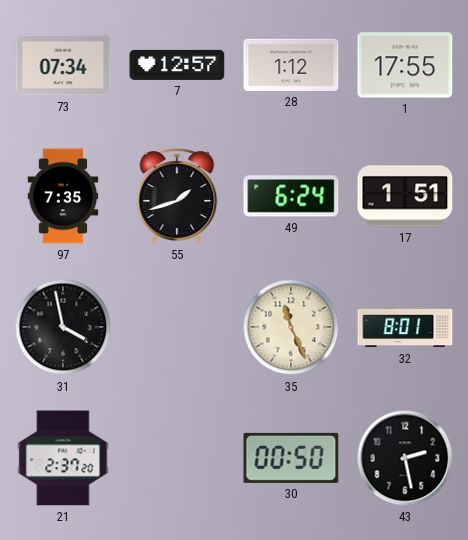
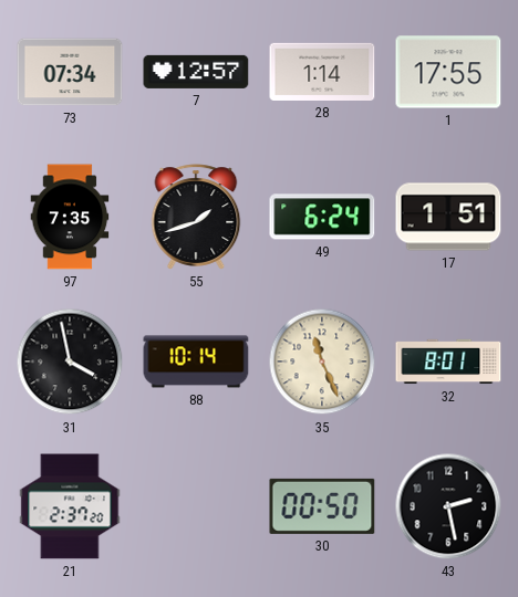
28: 1:12 -> 1:14 (322, 72)
88: none -> 10:14 (196, 362)
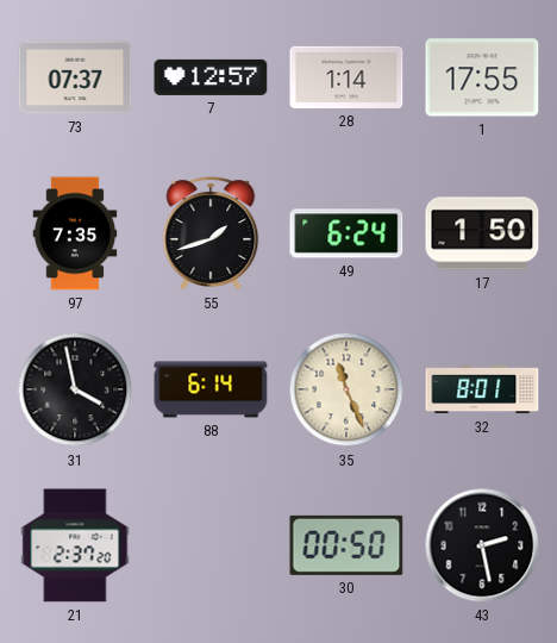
73: 07:34 -> 07:37 (75, 77)
17: 1:51 -> 1:50 (482, 233)
88: 10:14 -> 6:14 (211, 389)
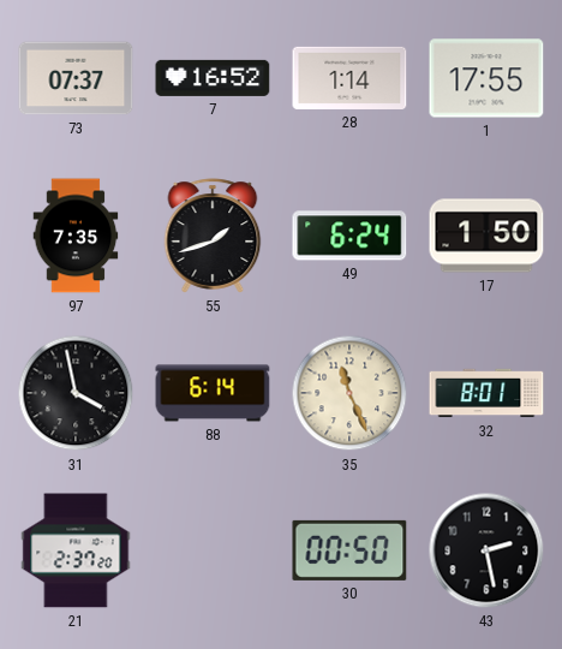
7: 12:57 -> 16:52 (213, 78)
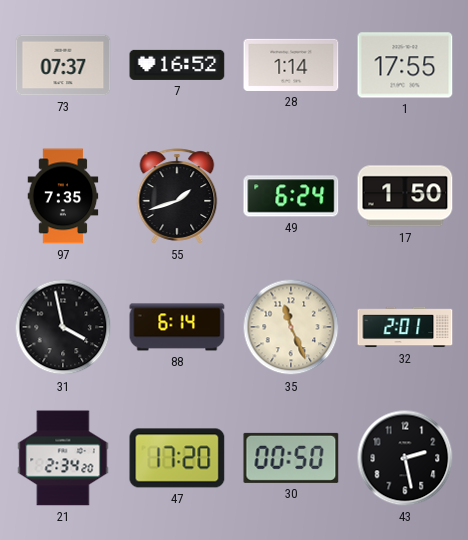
32: 8:01 -> 2:01 (405, 327)
21: 2:37 -> 2:34 (63, 458)
47: none -> 17:20 (177, 458)
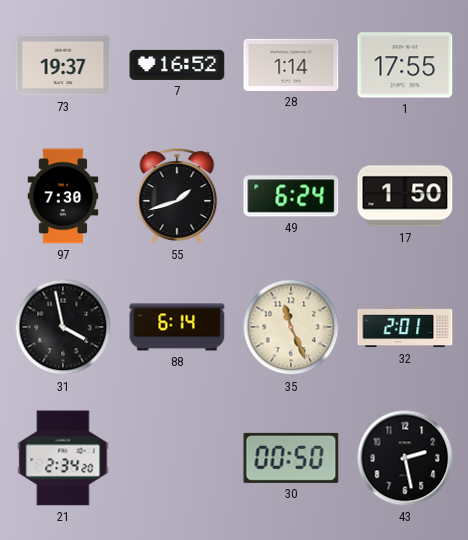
73: 07:37 -> 19:37 (63, 65)
97: 7:35 -> 7:30 (63, 196)
47: 17:20 -> none (177, 458)
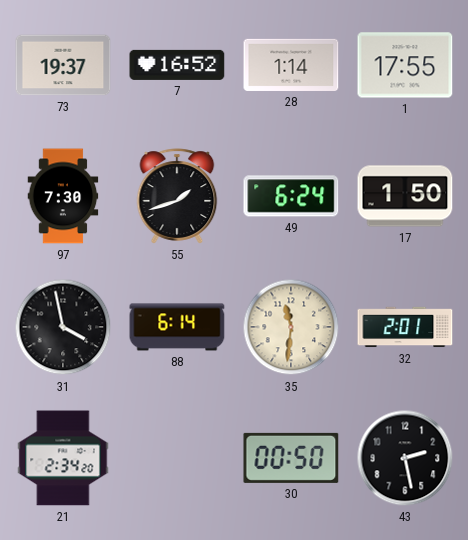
35: 11:26 -> 11:31 (291, 327)
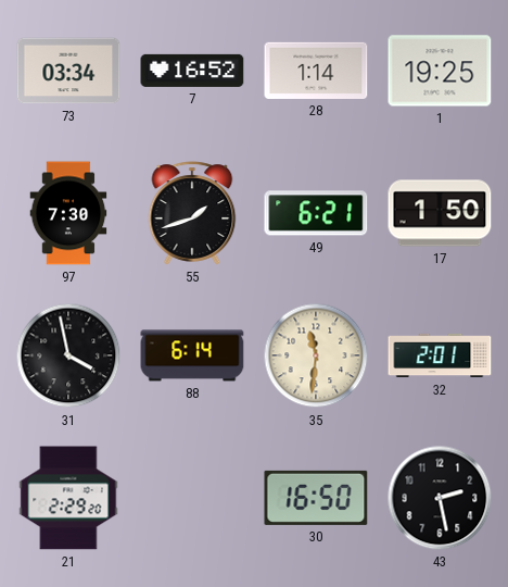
73: 19:37 -> 03:34 (68, 71)
1: 17:55 -> 19:25 (440, 71)
49: 6:24 -> 6:21 (316, 213)
21: 2:34 -> 2:29 (68, 498)
30: 00:50 -> 16:50 (316, 498)
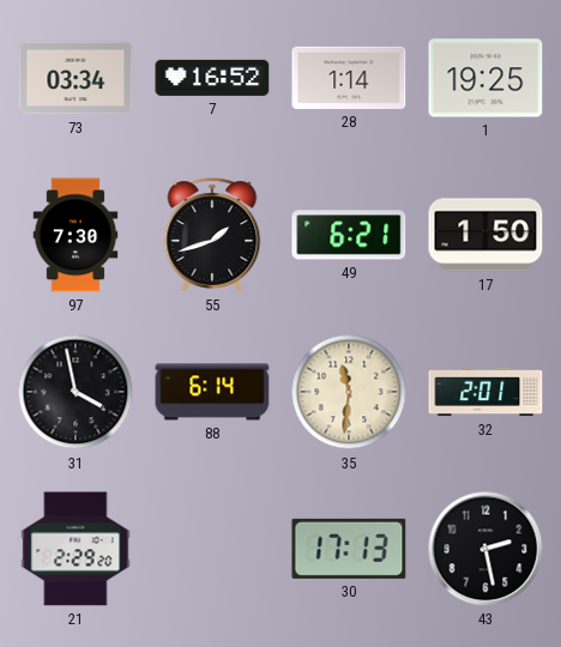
30: 16:50 -> 17:13 (349, 549)
